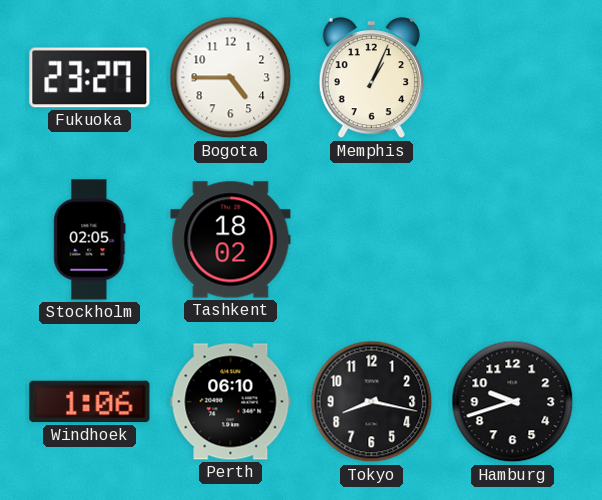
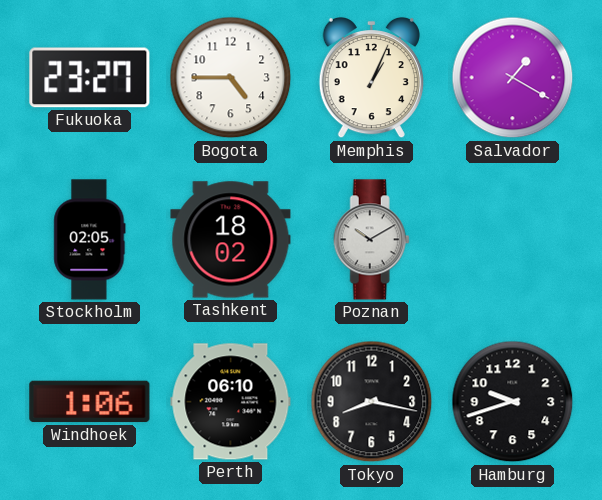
Salvador: none -> 1:20 (513, 78)
Poznan: none -> 10:10 (371, 240)
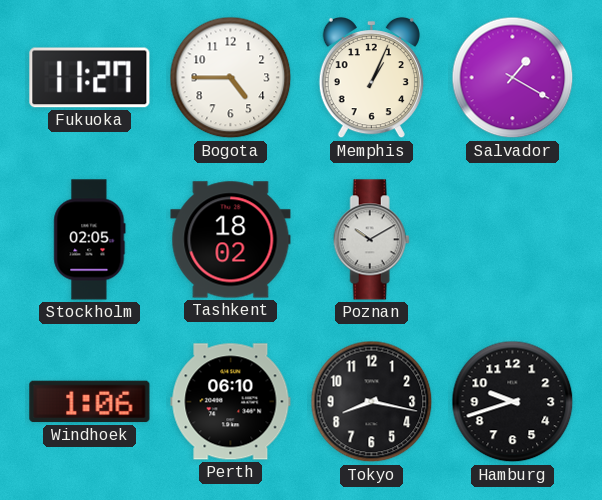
Fukuoka: 23:27 -> 11:27 (90, 78)
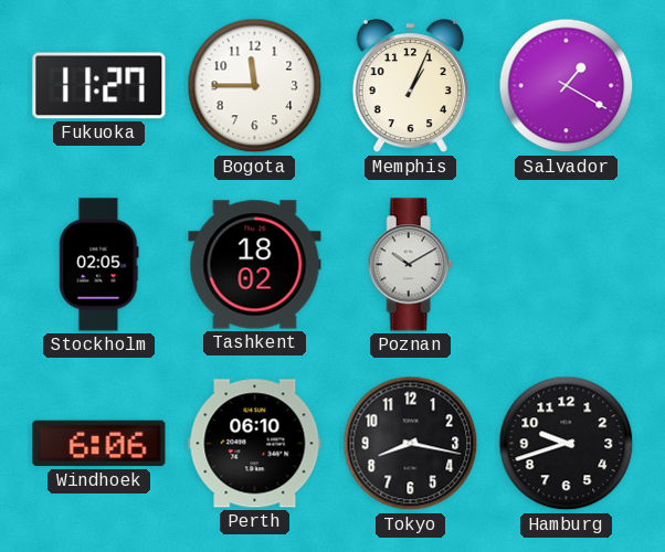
Bogota: 4:45 -> 11:45 (255, 86)
Windhoek: 1:06 -> 6:06 (99, 444)
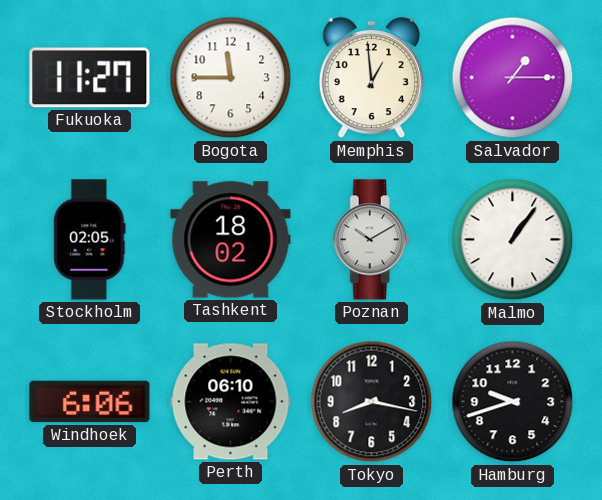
Memphis: 1:04 -> 12:59 (371, 78)
Salvador: 1:20 -> 1:15 (513, 78)
Malmo: none -> 1:06 (513, 240)
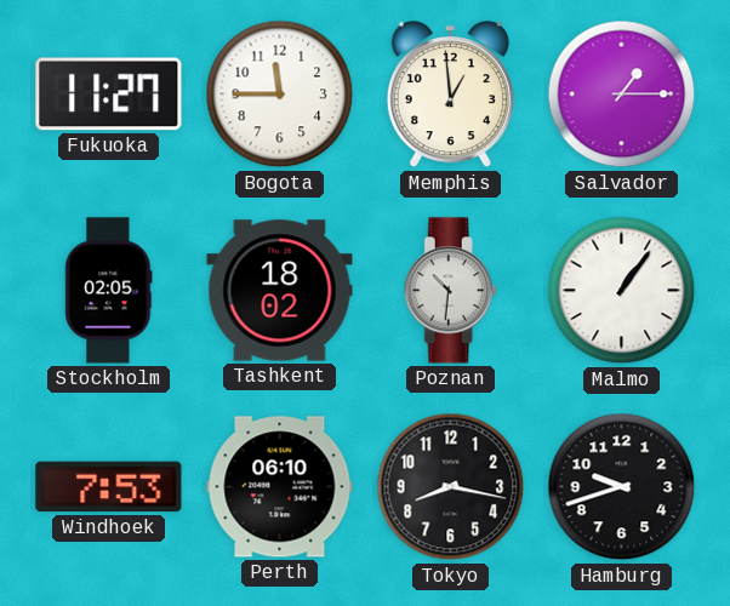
Poznan: 10:10 -> 10:31 (450, 291)
Windhoek: 6:06 -> 7:53 (109, 487)
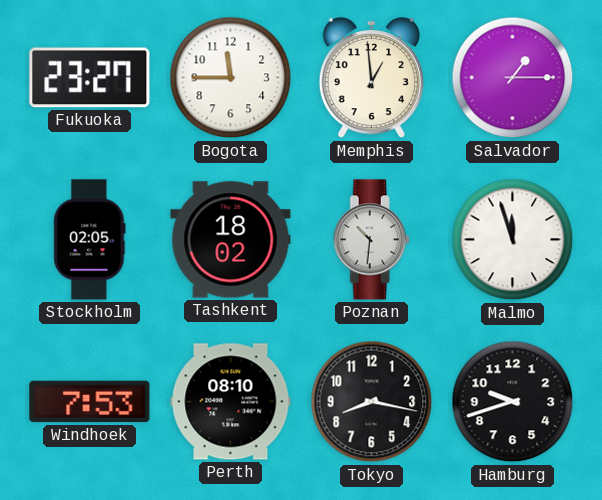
Fukuoka: 11:27 -> 23:27 (90, 78)
Malmo: 1:06 -> 11:57 (513, 240)
Perth: 06:10 -> 08:10 (231, 402)
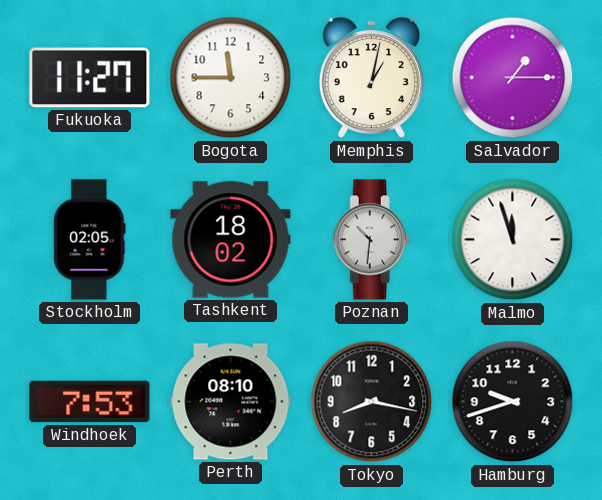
Fukuoka: 23:27 -> 11:27 (90, 78)
Memphis: 12:59 -> 1:02 (371, 78)
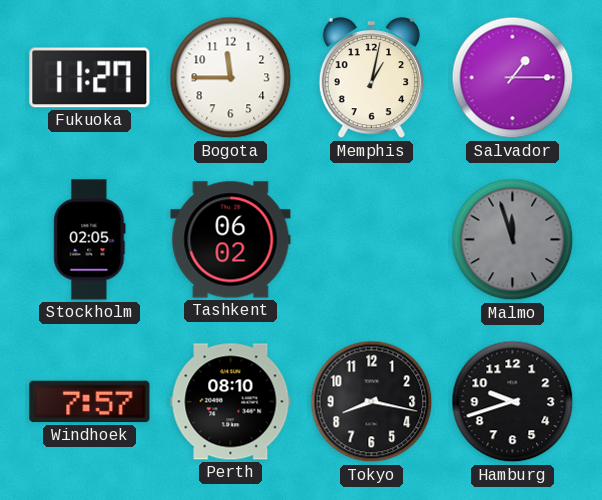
Tashkent: 18:02 -> 06:02 (231, 240)
Poznan: 10:31 -> none (371, 240)
Malmo dial: white -> grey (513, 240)
Windhoek: 7:53 -> 7:57 (90, 402)
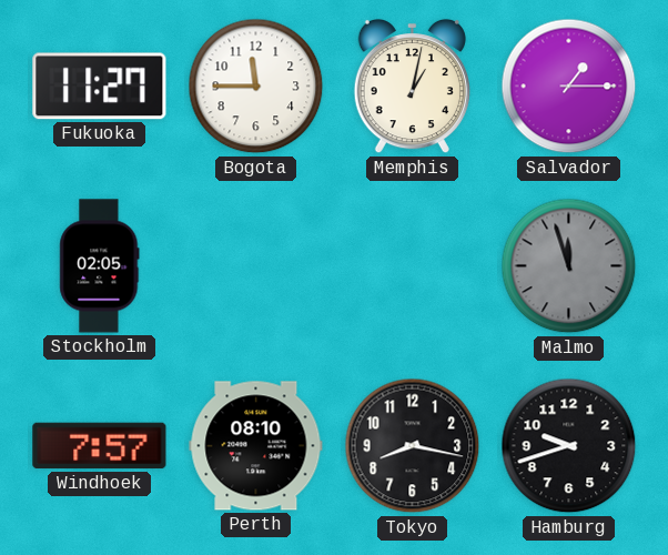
Tashkent: 06:02 -> none (231, 240)
